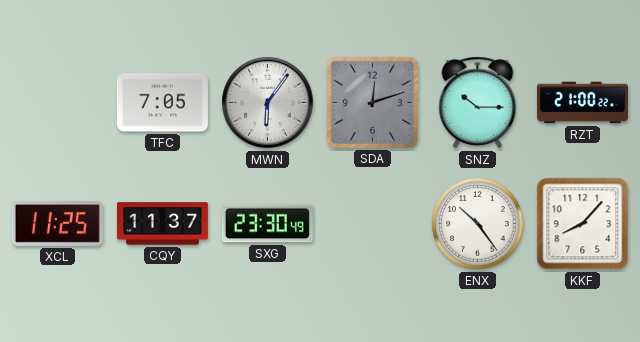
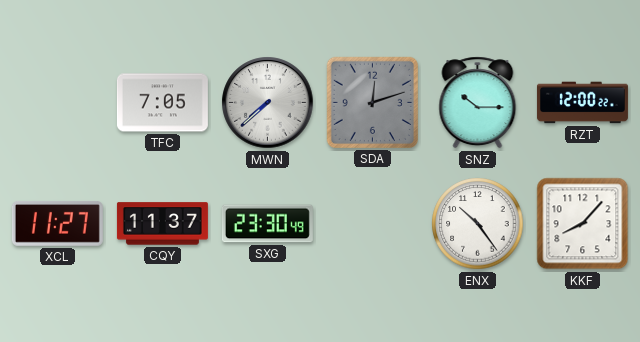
MWN: 6:06 -> 7:38 (268, 103)
RZT: 21:00 -> 12:00 (582, 103)
XCL: 11:25 -> 11:27 (57, 224)
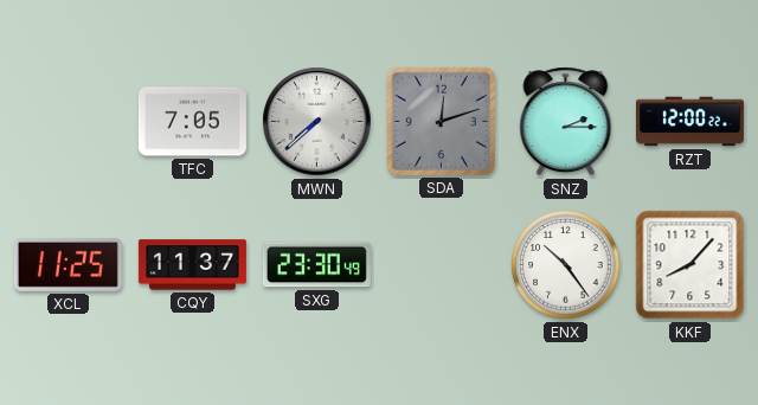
SNZ: 10:15 -> 2:15 (566, 122)
XCL: 11:27 -> 11:25 (68, 265)
